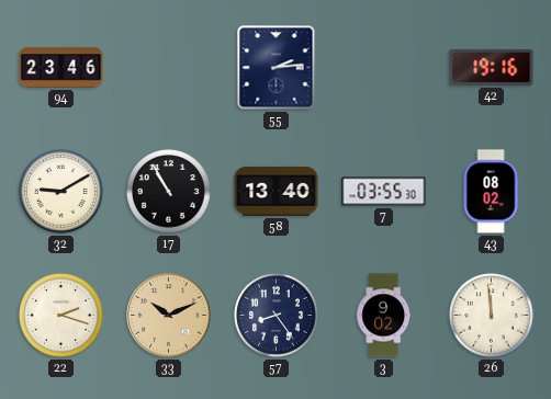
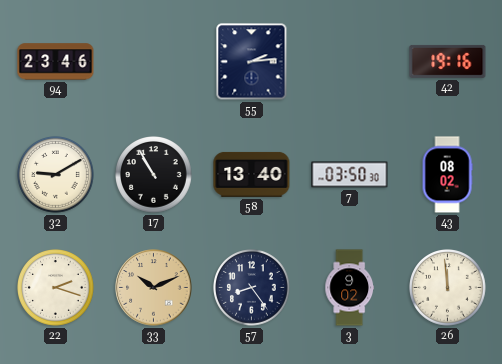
7: 03:55 -> 03:50 (350, 175)
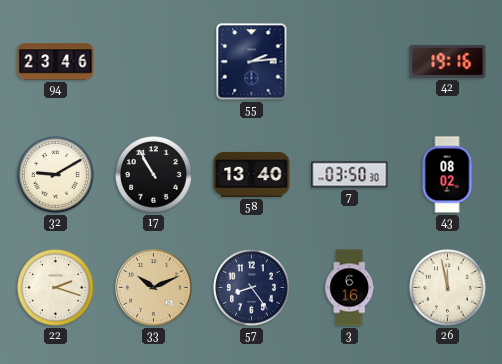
3: 9:02 -> 6:16 (349, 288)
26: 11:59 -> 11:58 (448, 288)
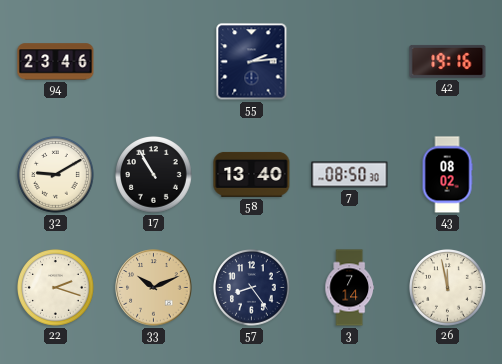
7: 03:50 -> 08:50 (350, 175)
3: 6:16 -> 7:14 (349, 288)
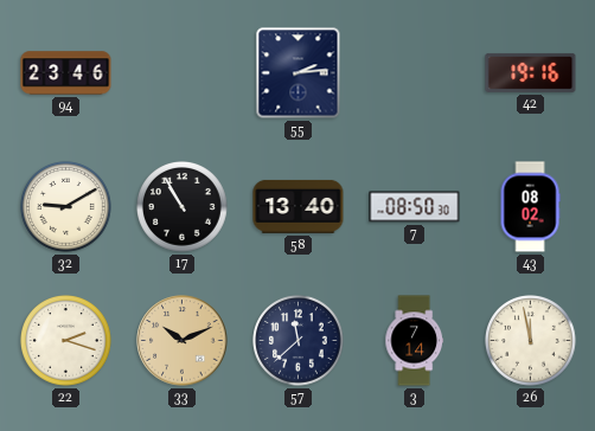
57: 8:24 -> 11:38 (299, 341)
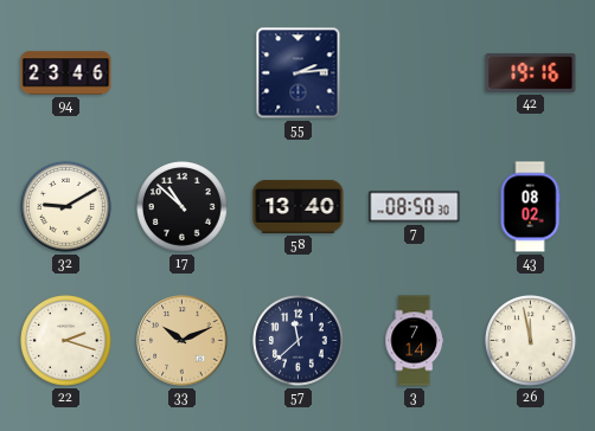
17: 10:55 -> 10:52 (183, 207)
